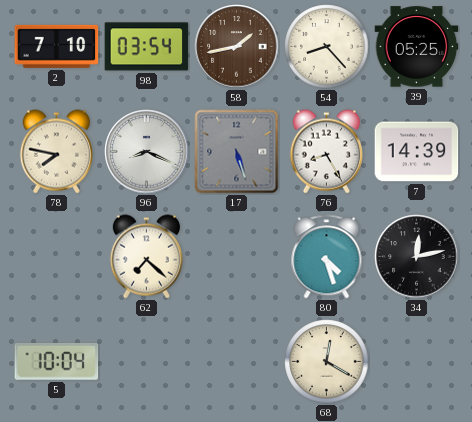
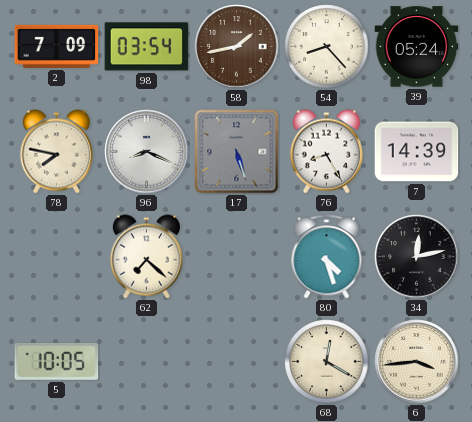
2: 7:10 -> 7:09 (57, 46)
39: 05:25 -> 05:24 (417, 47)
5: 10:04 -> 10:05 (57, 361)
6: none -> 3:44 (417, 362)
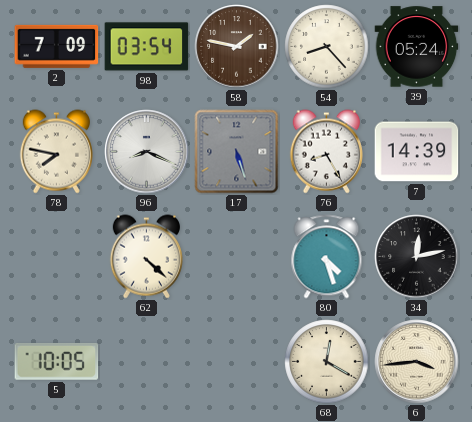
58: 1:43 -> 1:47 (237, 47)
62: 7:22 -> 4:22 (146, 257)
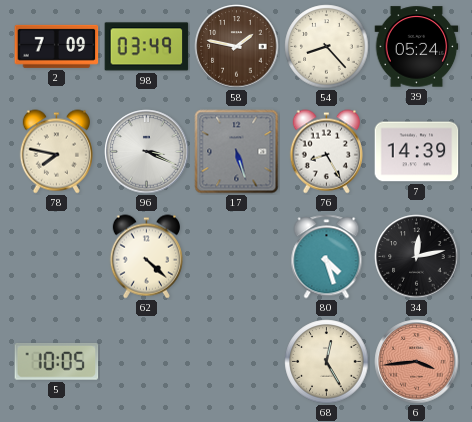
98: 03:54 -> 03:49 (147, 47)
96: 8:19 -> 3:19 (147, 152)
68: 12:20 -> 12:25 (327, 362)
6 dial: cream -> salmon (417, 362)
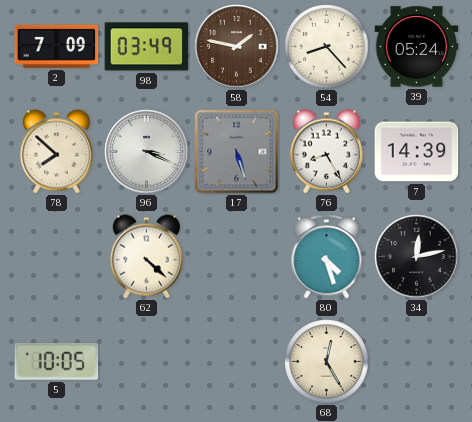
78: 7:47 -> 7:52 (56, 152)
6: 3:44 -> none (417, 362)
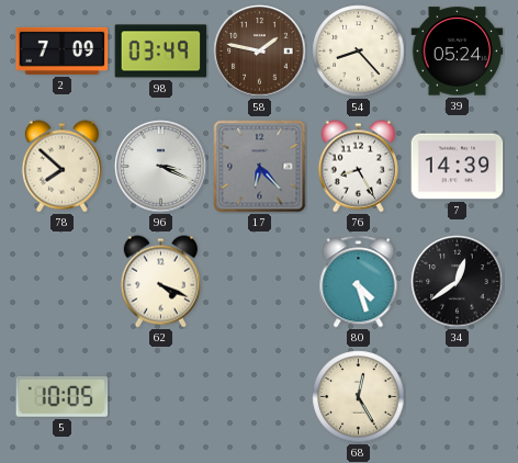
17: 5:27 -> 6:23 (260, 167)
62: 4:22 -> 4:19 (160, 282)
34: 12:13 -> 12:39 (458, 282)
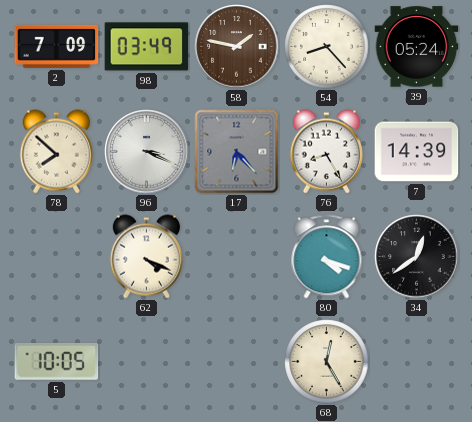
80: 4:27 -> 4:18 (327, 257)
